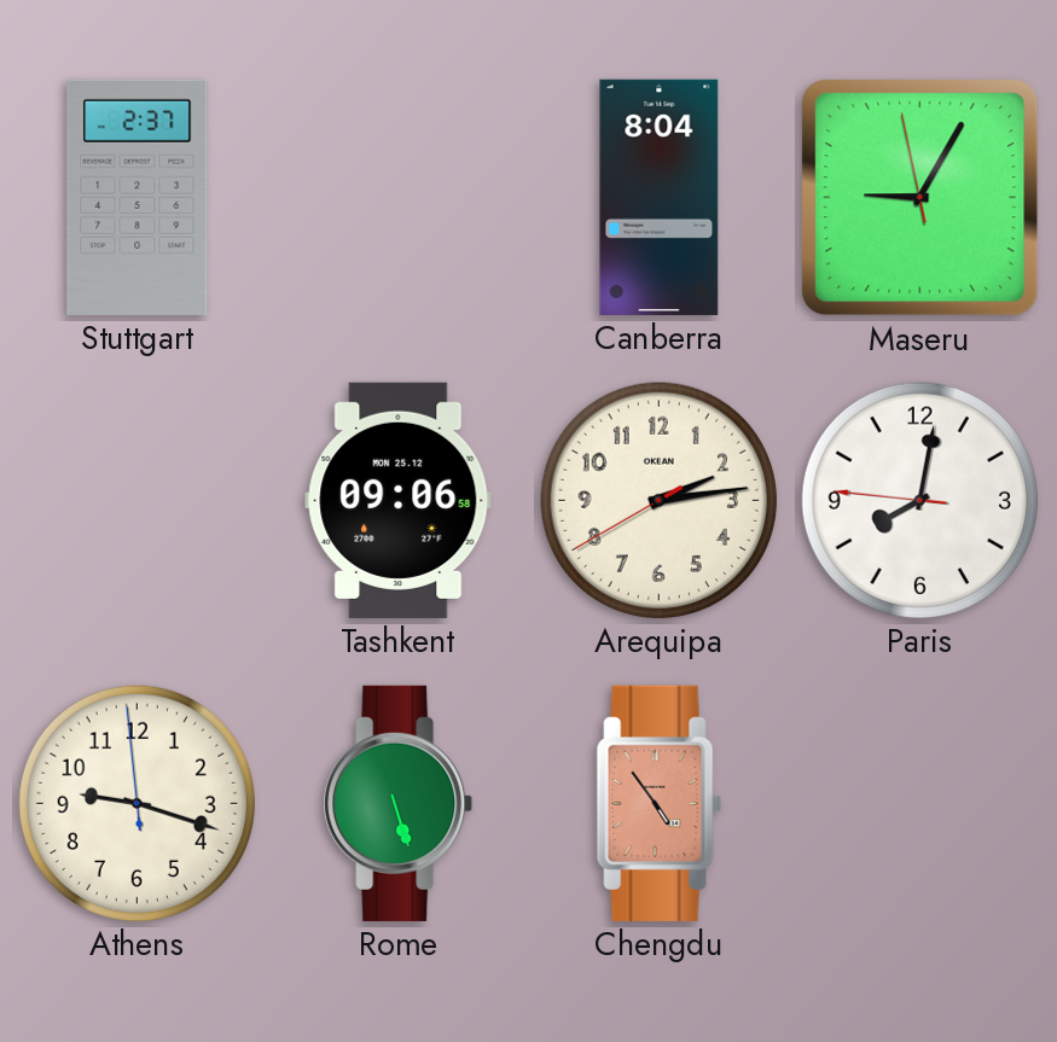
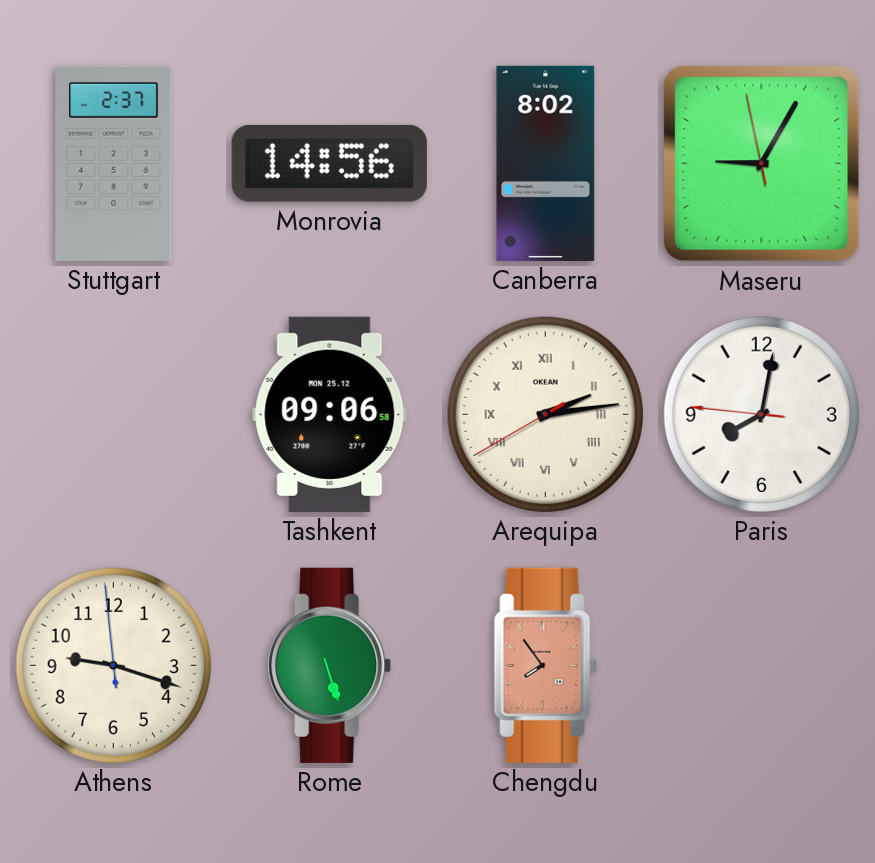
Monrovia: none -> 14:56 (329, 163)
Canberra: 8:04 -> 8:02 (546, 163)
Arequipa numerals: Arabic -> Roman (545, 414)
Chengdu: 4:54 -> 7:54 (545, 665)
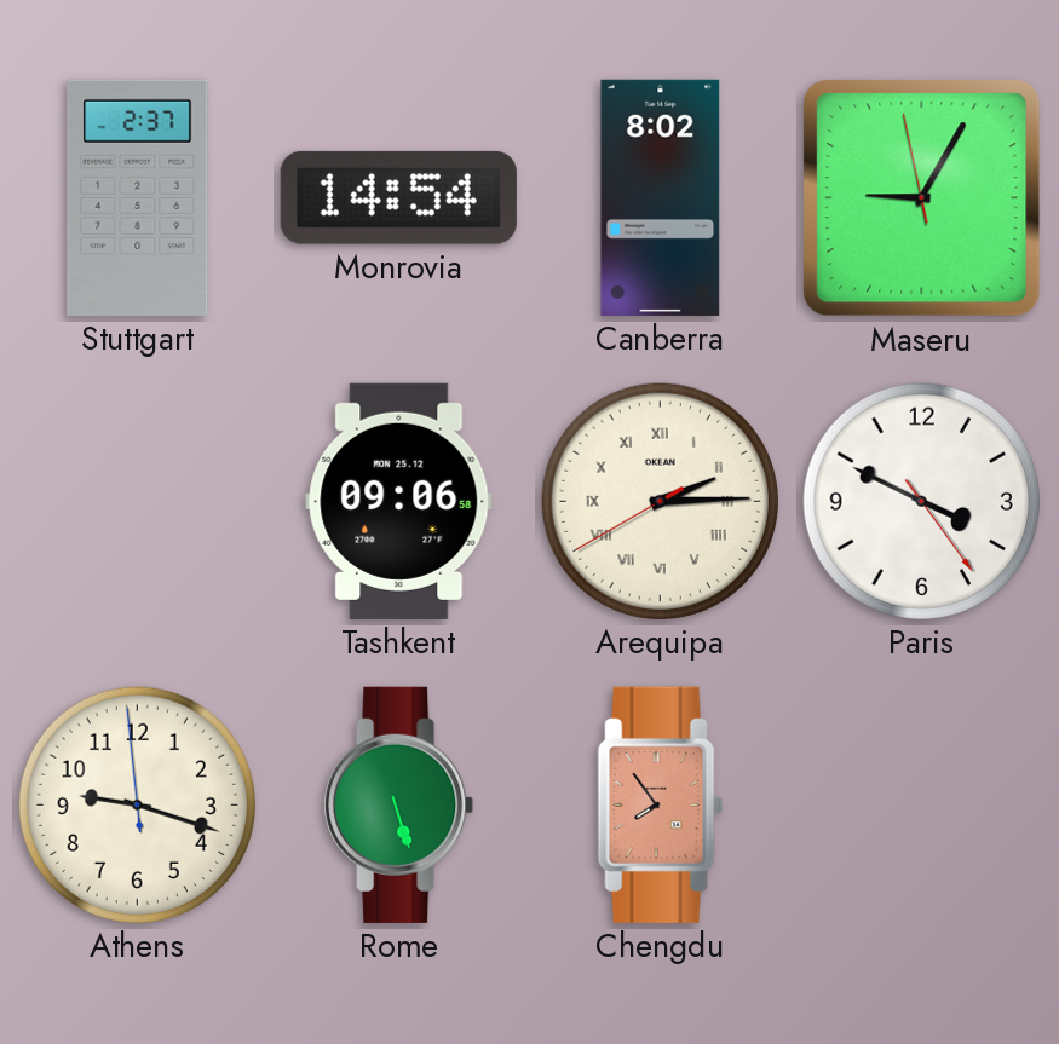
Monrovia: 14:56 -> 14:54 (398, 197)
Arequipa: 2:13 -> 2:14 (660, 501)
Paris: 8:01 -> 3:49 (921, 501)
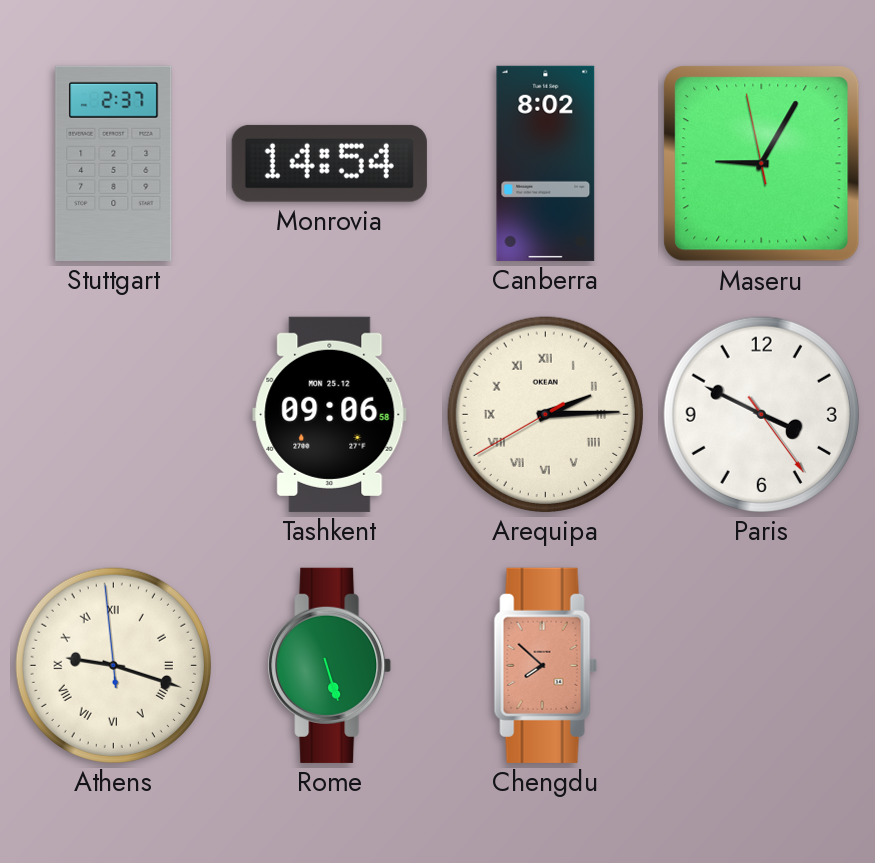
Athens numerals: Arabic -> Roman (113, 665)
Chengdu: 7:54 -> 7:52 (545, 665)
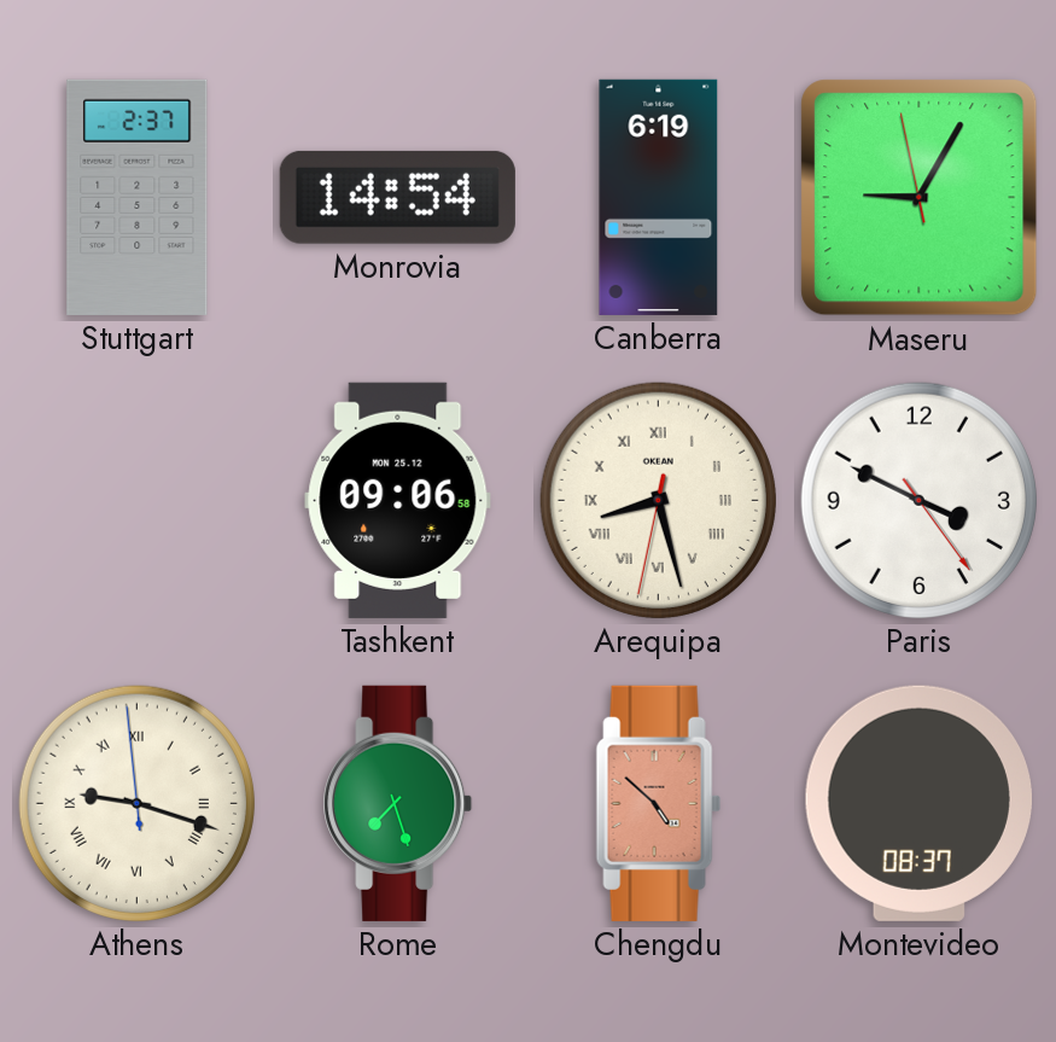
Canberra: 8:02 -> 6:19 (659, 197)
Arequipa: 2:14 -> 8:27 (658, 500)
Rome: 5:27 -> 7:27 (398, 803)
Chengdu: 7:52 -> 4:52 (658, 803)
Montevideo: none -> 08:37 (918, 803)
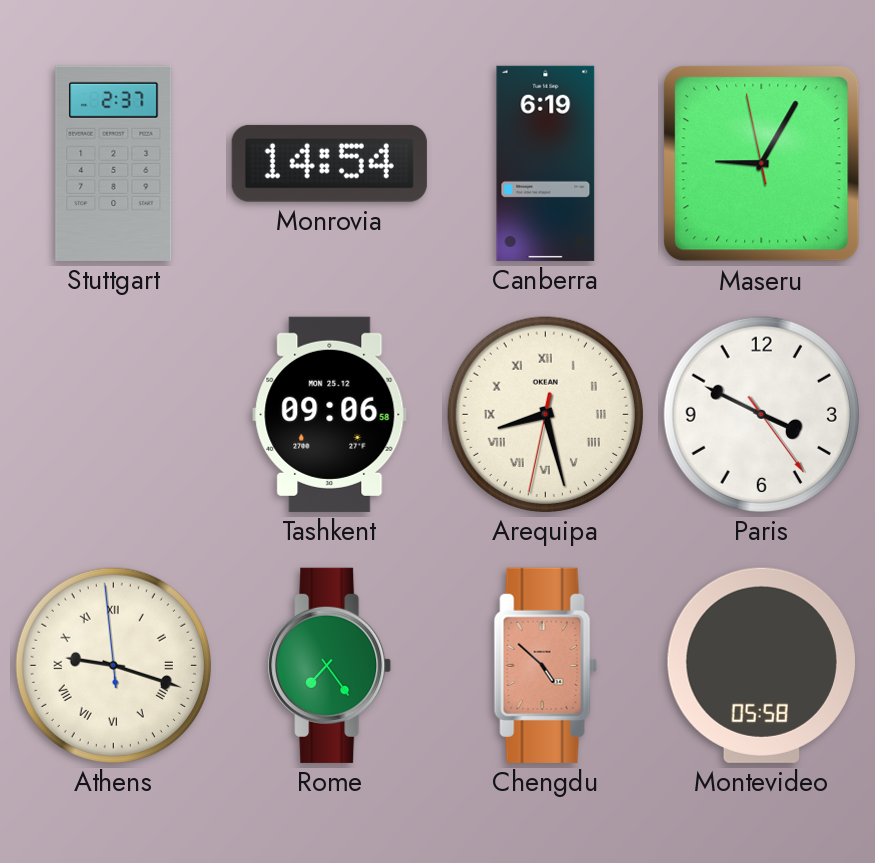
Rome: 7:27 -> 7:24 (330, 665)
Montevideo: 08:37 -> 05:58 (761, 665)
